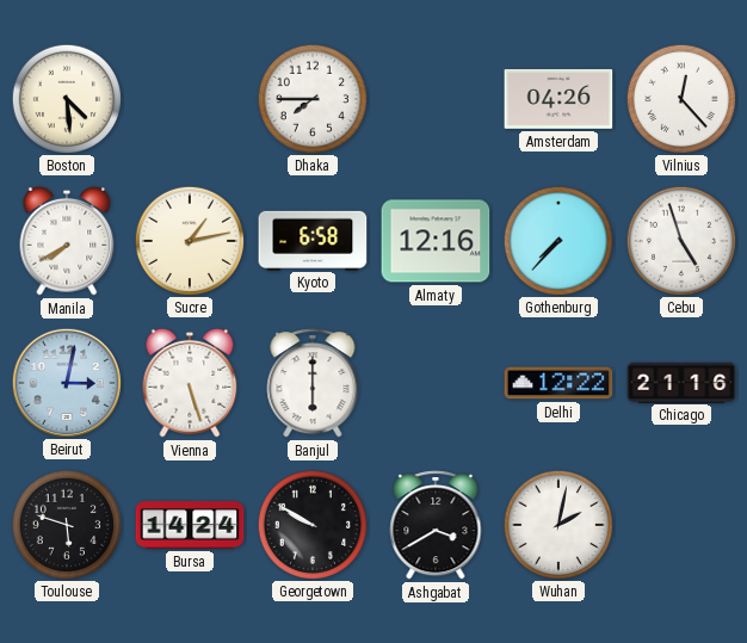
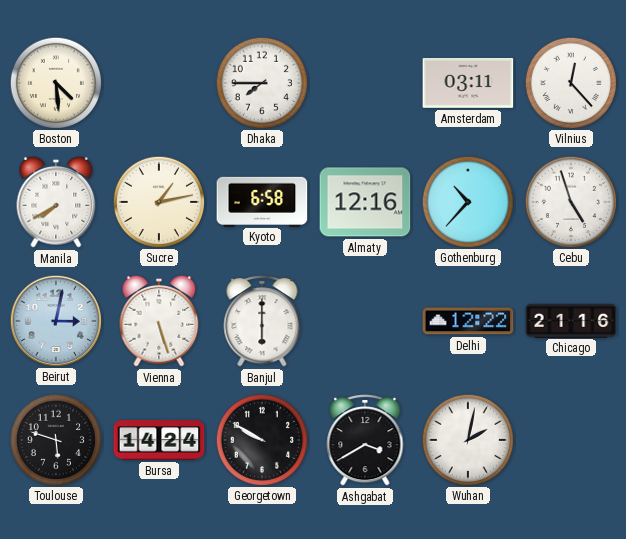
Amsterdam: 04:26 -> 03:11 (468, 83)
Gothenburg: 7:37 -> 10:37 (467, 201)
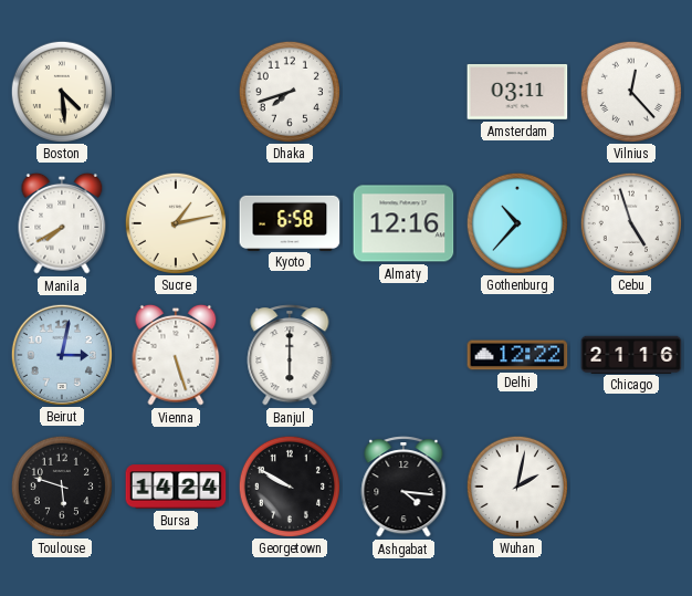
Dhaka: 7:45 -> 7:42 (289, 91)
Ashgabat: 3:40 -> 4:16 (403, 488)
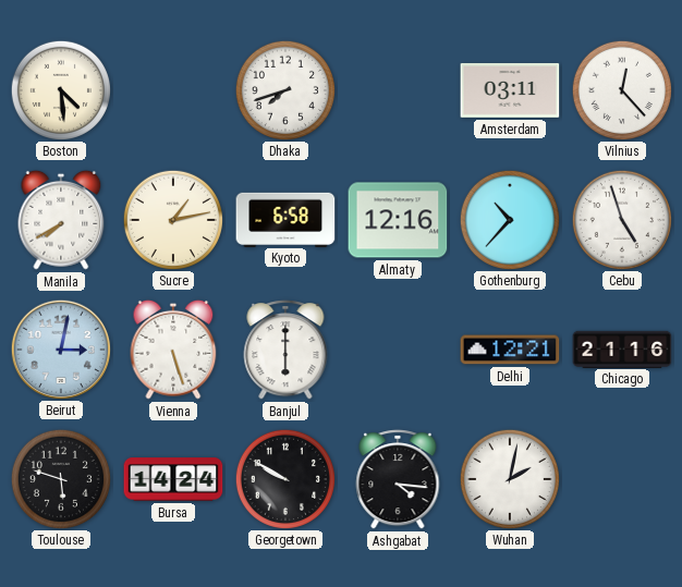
Delhi: 12:22 -> 12:21 (510, 350)
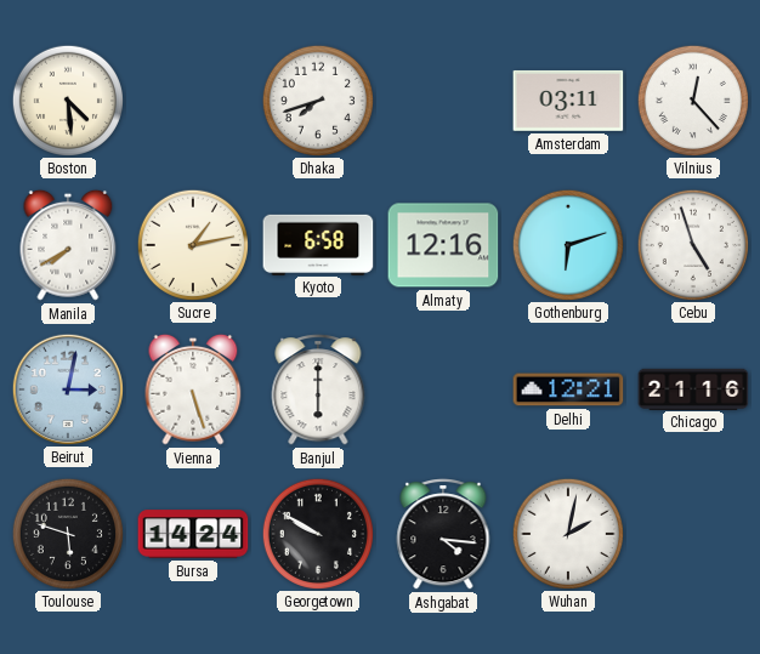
Gothenburg: 10:37 -> 6:12 (567, 244)
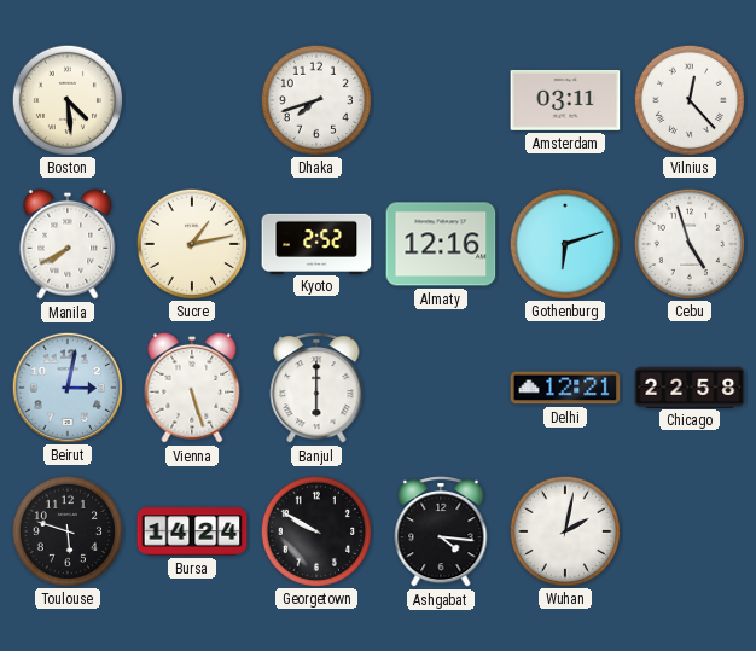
Kyoto: 6:58 -> 2:52 (316, 243)
Chicago: 21:16 -> 22:58 (690, 386)
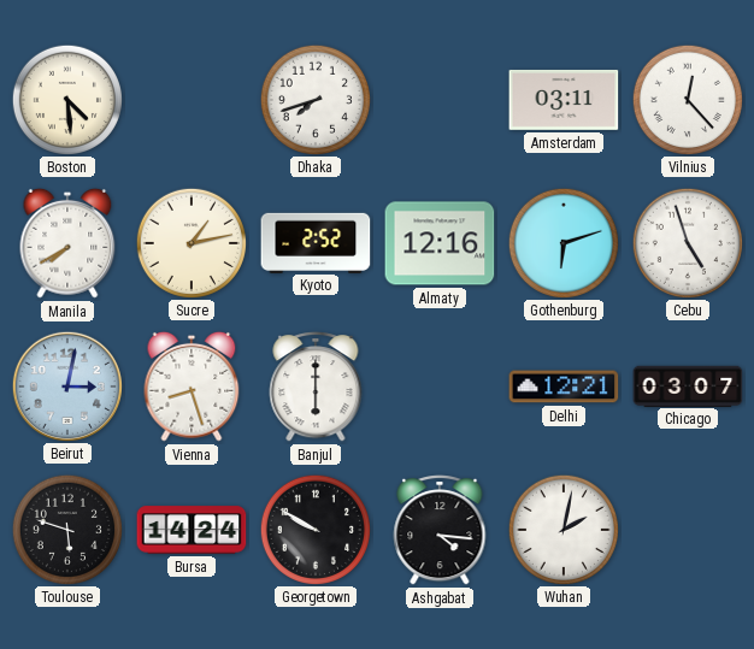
Vienna: 5:27 -> 8:27 (192, 387)
Chicago: 22:58 -> 03:07 (688, 385)
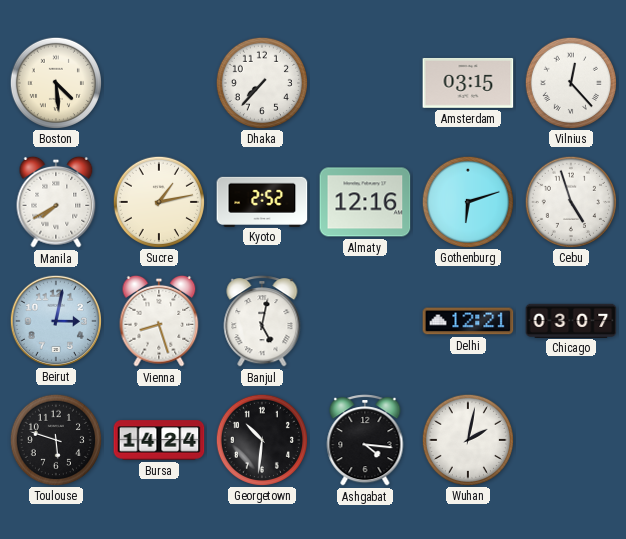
Dhaka: 7:42 -> 7:37 (261, 82)
Amsterdam: 03:11 -> 03:15 (468, 83)
Banjul: 6:00 -> 5:02 (262, 322)
Georgetown: 9:50 -> 10:31 (261, 439)
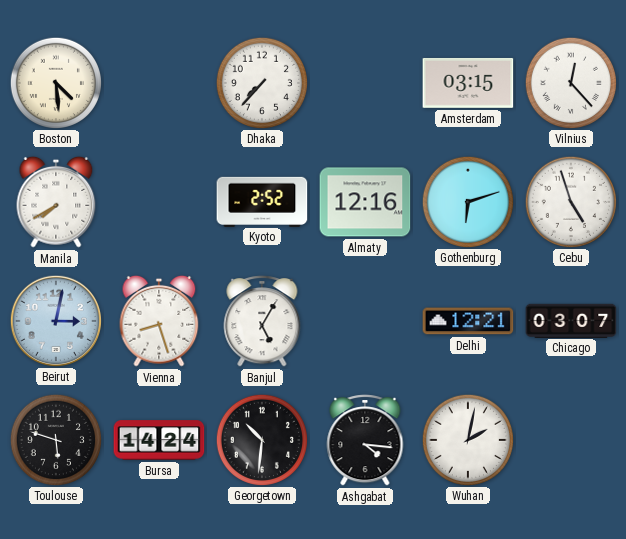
Sucre: 1:13 -> none (158, 201)
Banjul: 5:02 -> 5:05 (262, 322)
